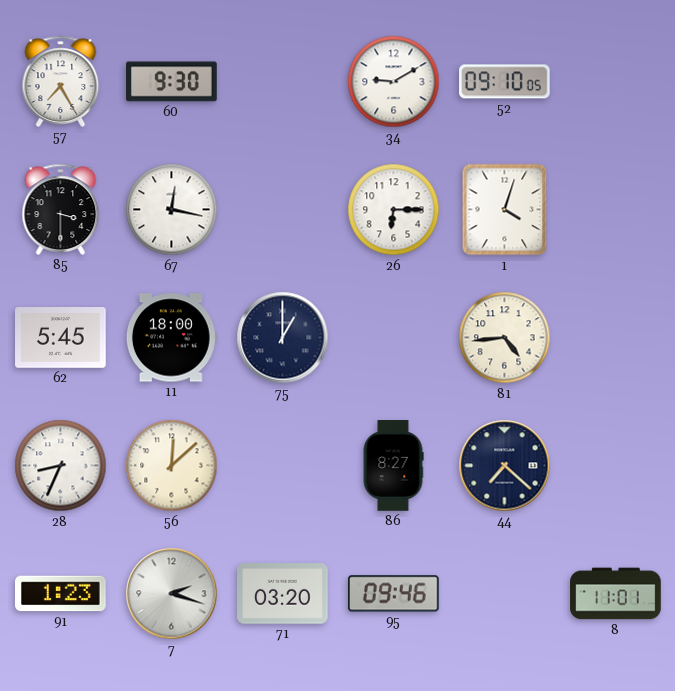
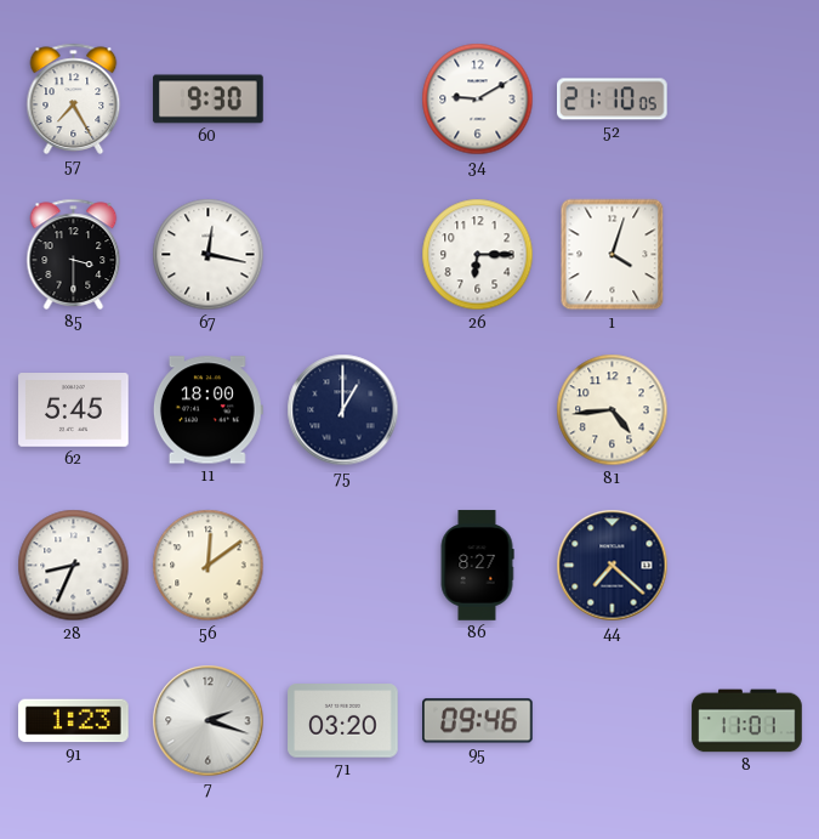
52: 09:10 -> 21:10 (613, 100)
56: 12:08 -> 12:09 (209, 566)
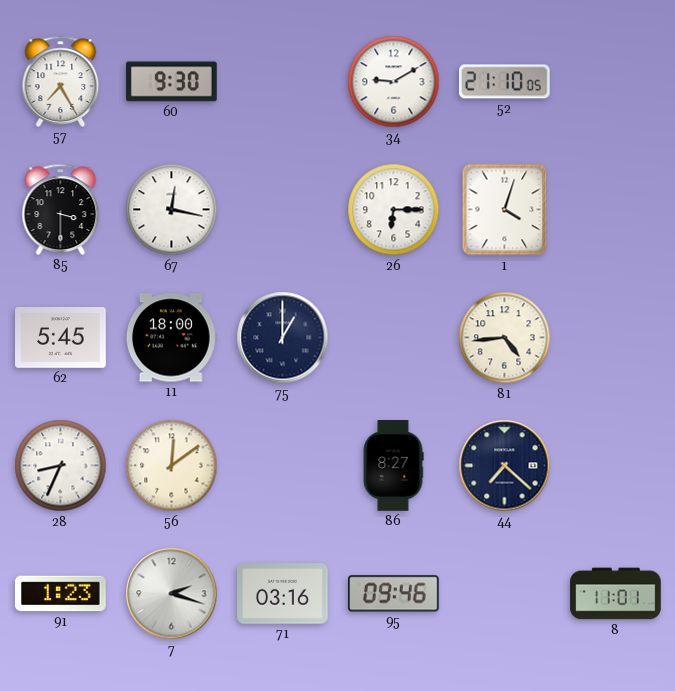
71: 03:20 -> 03:16 (283, 594)
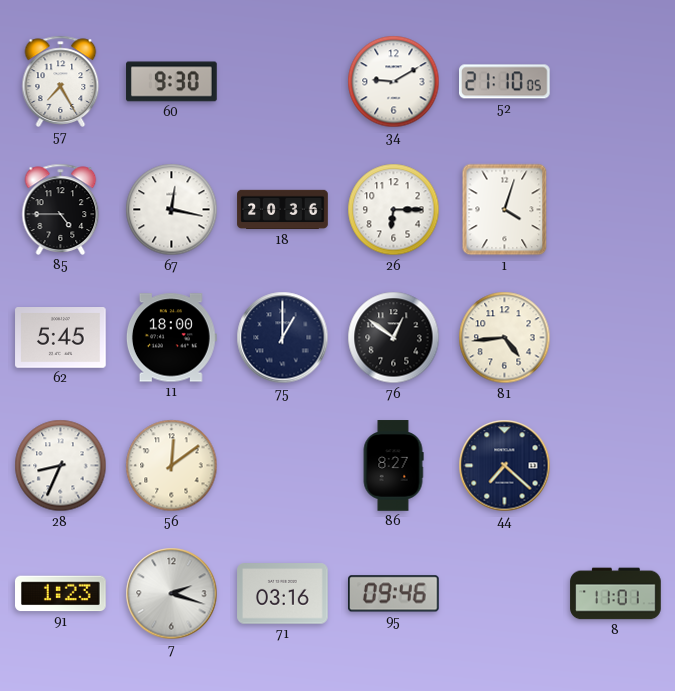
85: 3:30 -> 4:45 (61, 209)
18: none -> 20:36 (283, 210)
76: none -> 12:51 (394, 338)
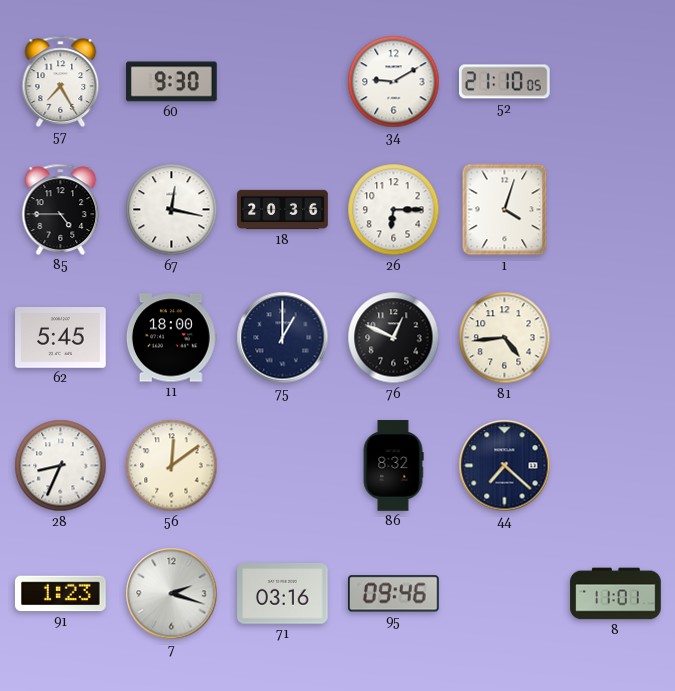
76: 12:51 -> 12:49 (394, 338)
86: 8:27 -> 8:32 (393, 466)
